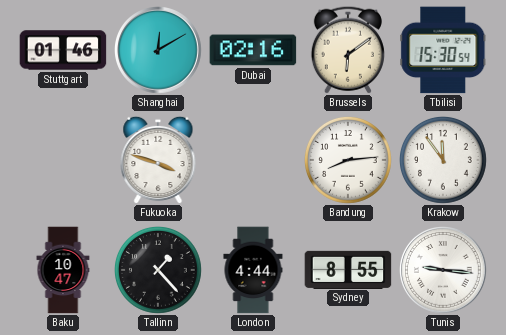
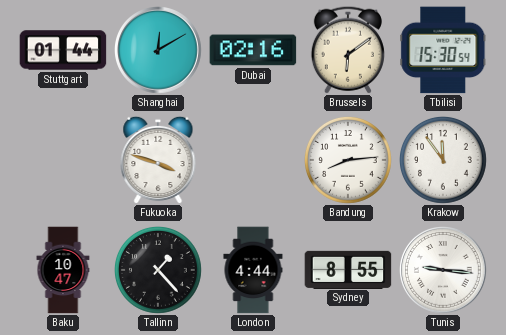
Stuttgart: 01:46 -> 01:44 (63, 50)
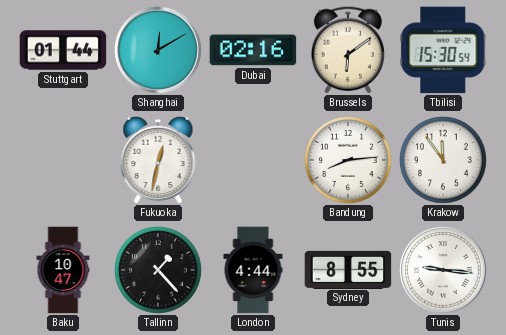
Fukuoka: 3:48 -> 12:32 (158, 160)
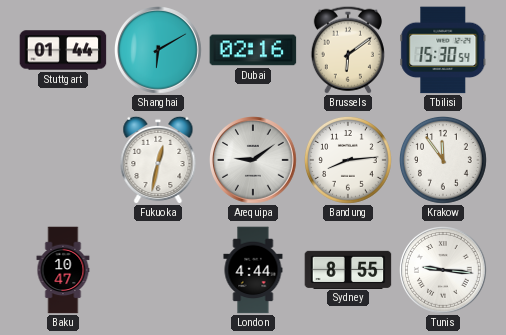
Shanghai: 12:10 -> 6:10 (159, 51)
Arequipa: none -> 9:09 (254, 161)
Tallinn: 1:23 -> none (159, 271)
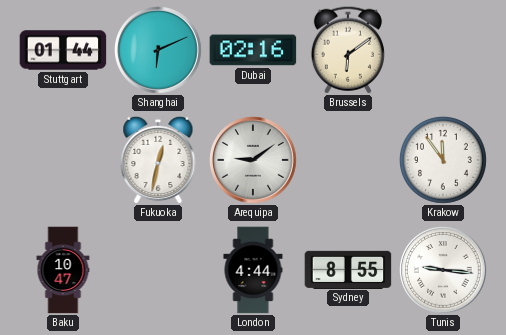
Shanghai: 6:10 -> 6:11 (159, 51)
Tbilisi: 15:30 -> none (443, 50)
Bandung: 8:14 -> none (349, 161)
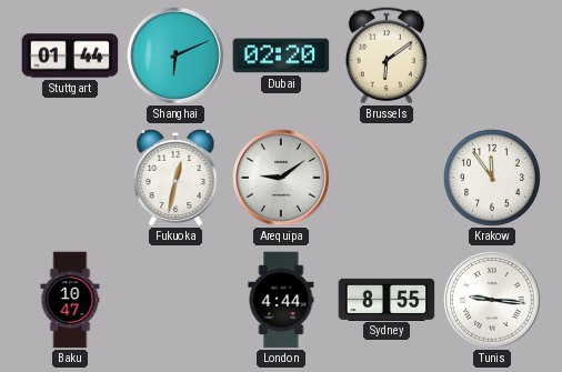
Dubai: 02:16 -> 02:20 (281, 56)
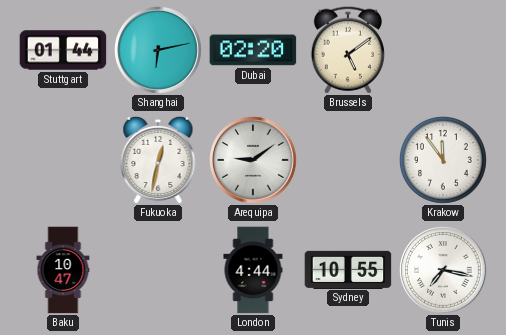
Shanghai: 6:11 -> 6:13 (159, 51)
Brussels: 6:09 -> 5:09 (348, 50)
Sydney: 8:55 -> 10:55 (348, 269)
Tunis: 9:16 -> 7:17 (444, 271)
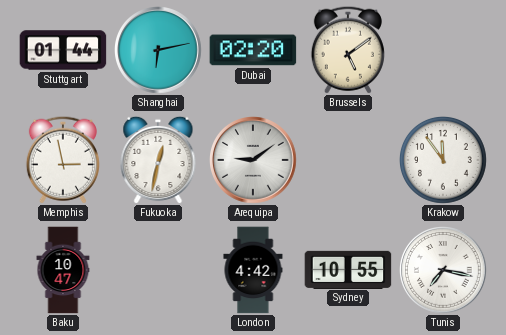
Memphis: none -> 2:58 (63, 160)
London: 4:44 -> 4:42 (253, 270)
